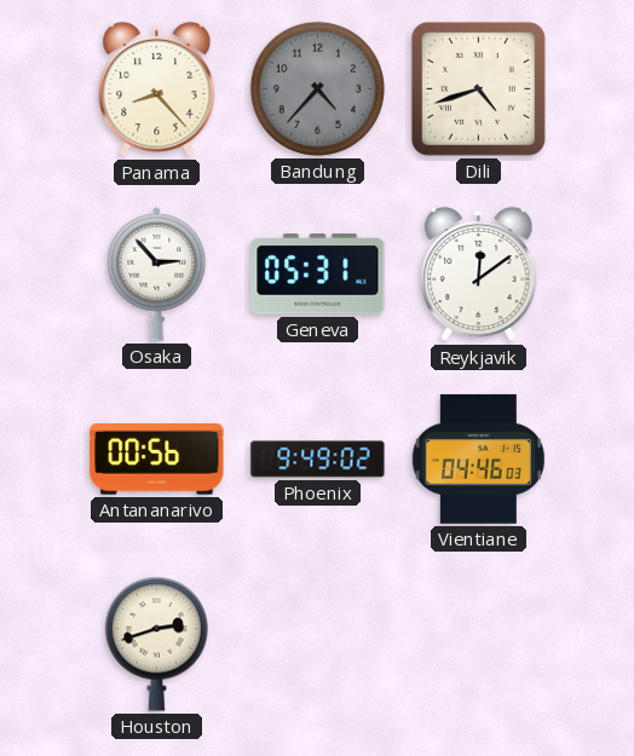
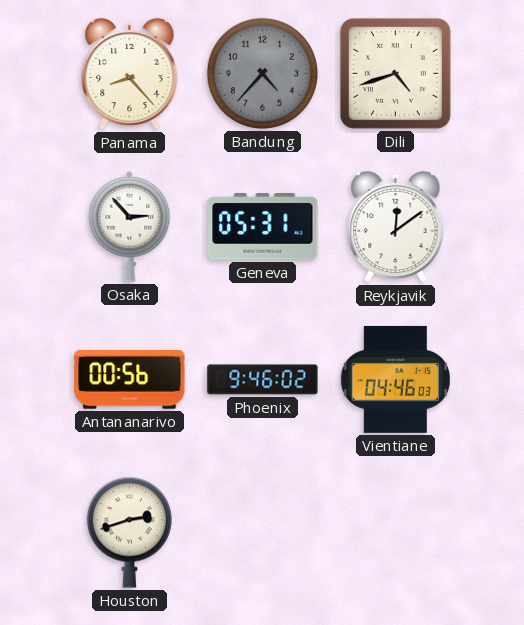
Phoenix: 9:49 -> 9:46 (263, 380)
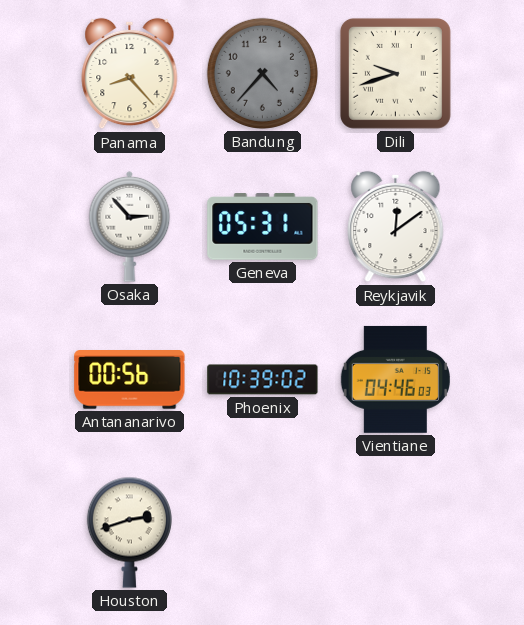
Dili: 4:42 -> 9:42 (395, 73)
Phoenix: 9:46 -> 10:39 (263, 380)
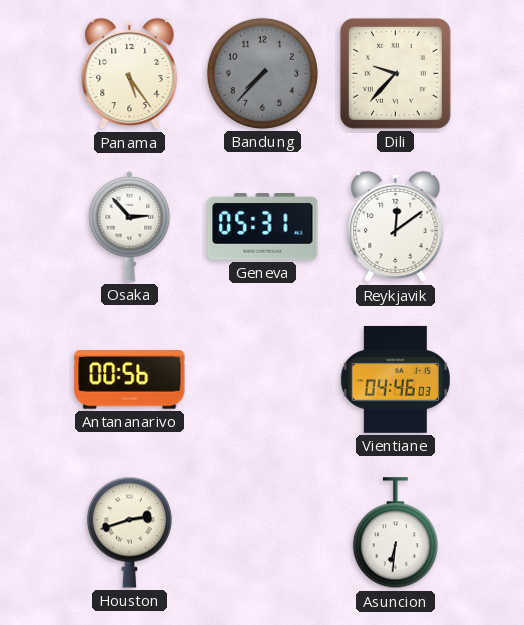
Panama: 8:23 -> 5:24 (130, 74)
Bandung: 4:37 -> 7:37 (262, 73)
Dili: 9:42 -> 9:37 (395, 73)
Phoenix: 10:39 -> none (263, 380)
Asuncion: none -> 6:31 (395, 533)
